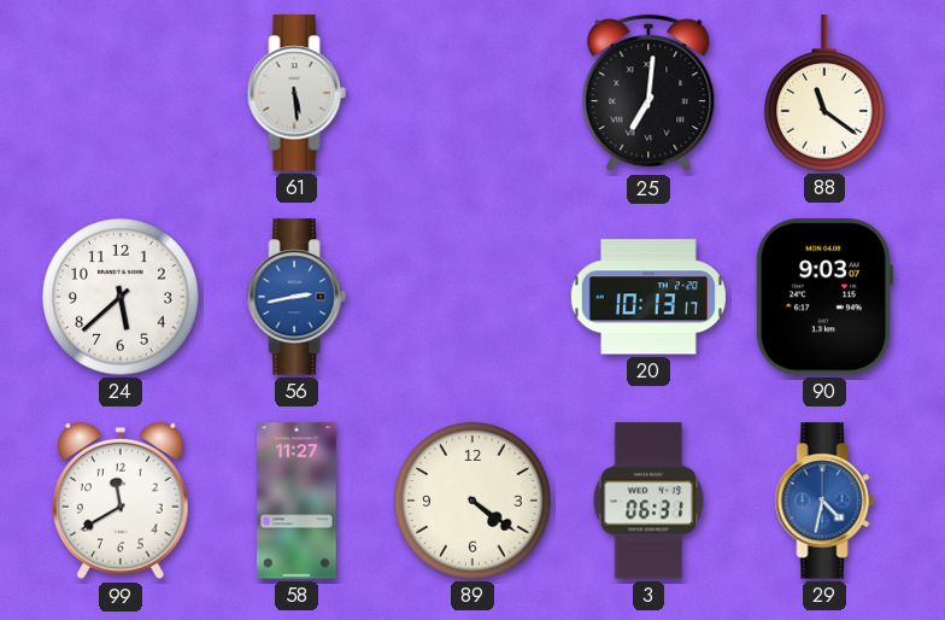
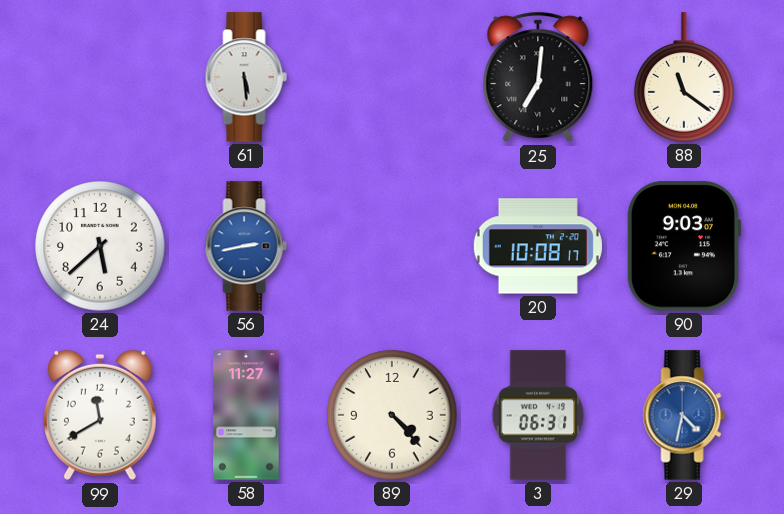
20: 10:13 -> 10:08 (538, 246)
89: 4:21 -> 4:23 (392, 415)
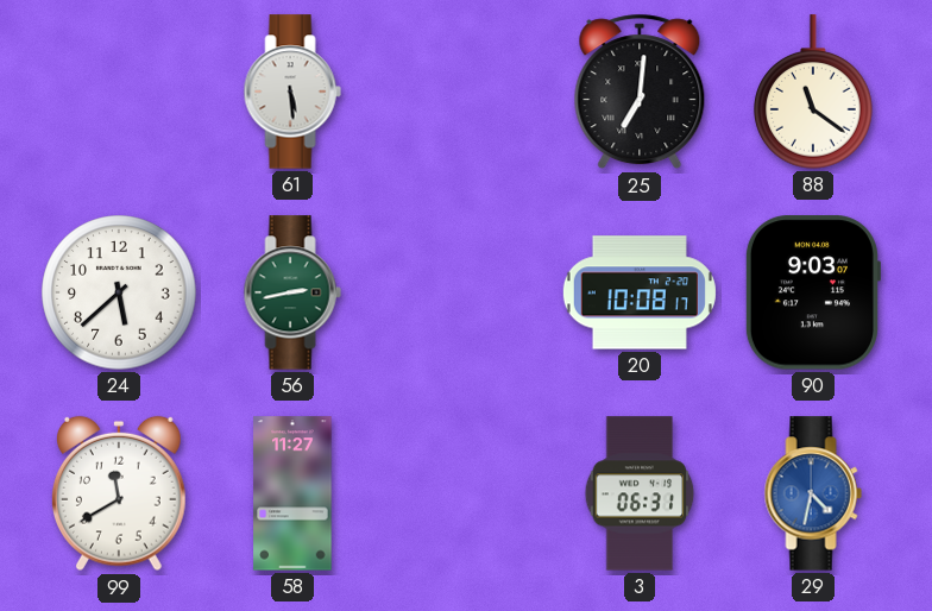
56 dial: blue -> green (292, 292)
89: 4:23 -> none (392, 415)
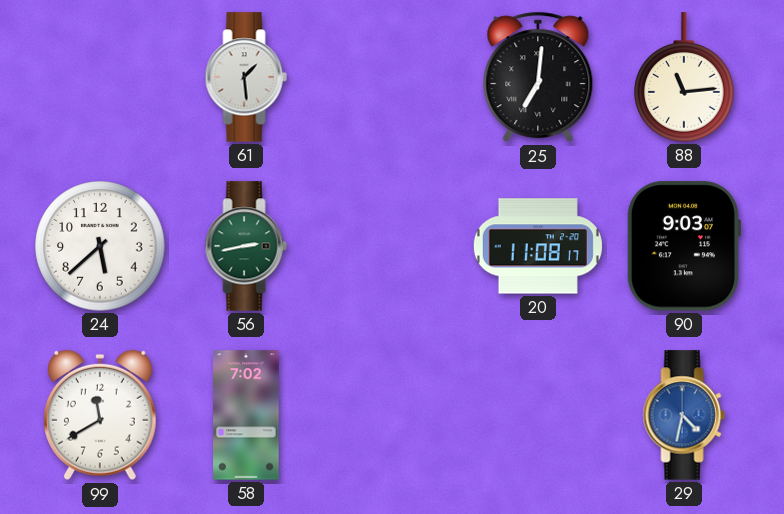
61: 5:29 -> 1:29 (246, 77)
88: 11:21 -> 11:14 (684, 77)
20: 10:08 -> 11:08 (538, 246)
58: 11:27 -> 7:02 (246, 415)
3: 06:31 -> none (640, 493)
